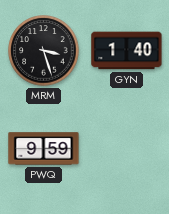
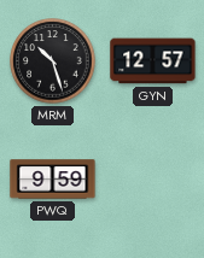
MRM: 3:27 -> 10:27 (53, 61)
GYN: 1:40 -> 12:57 (153, 61)
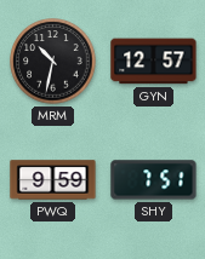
MRM: 10:27 -> 10:32 (53, 62)
SHY: none -> 7:51 (154, 180)
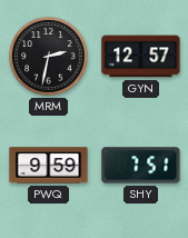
MRM: 10:32 -> 2:32 (49, 57)
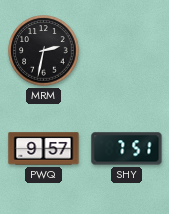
GYN: 12:57 -> none (141, 57)
PWQ: 9:59 -> 9:57 (44, 149)
